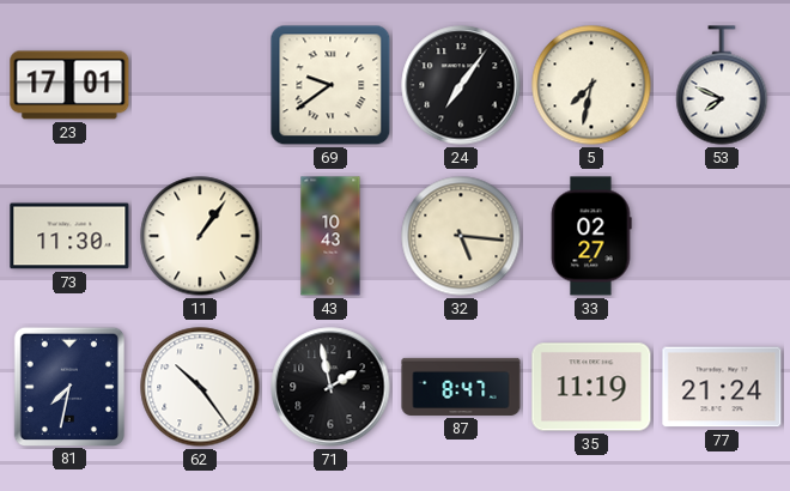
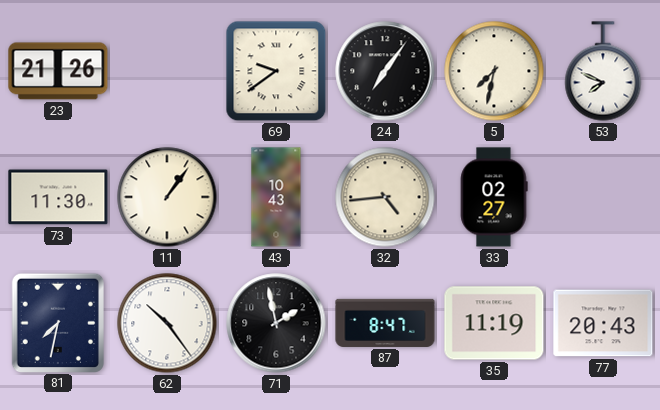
23: 17:01 -> 21:26 (58, 71)
32: 5:16 -> 4:44 (385, 197)
77: 21:24 -> 20:43 (603, 323)
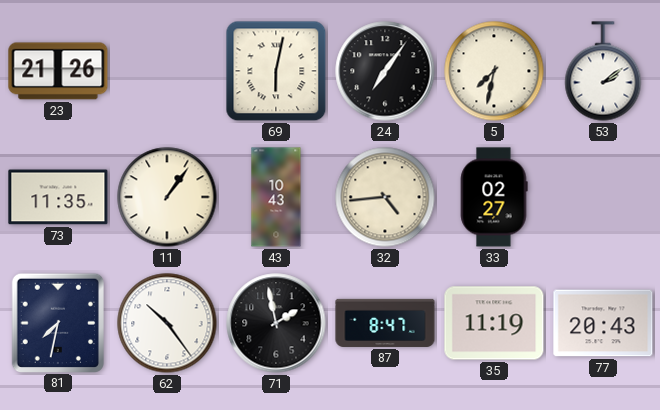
69: 9:39 -> 6:02 (276, 71)
53: 7:49 -> 2:09 (603, 71)
73: 11:30 -> 11:35 (58, 197)
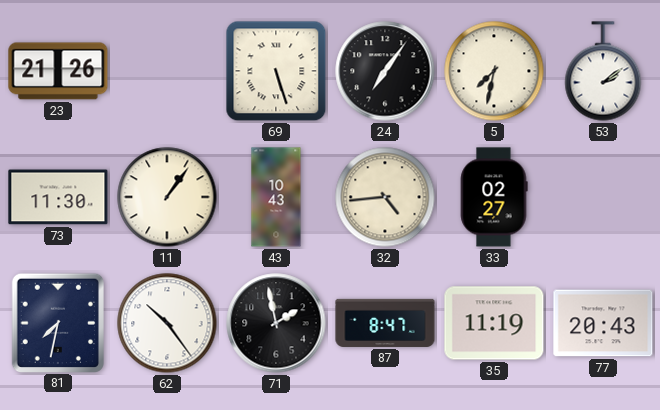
69: 6:02 -> 5:27 (276, 71)
73: 11:35 -> 11:30 (58, 197)
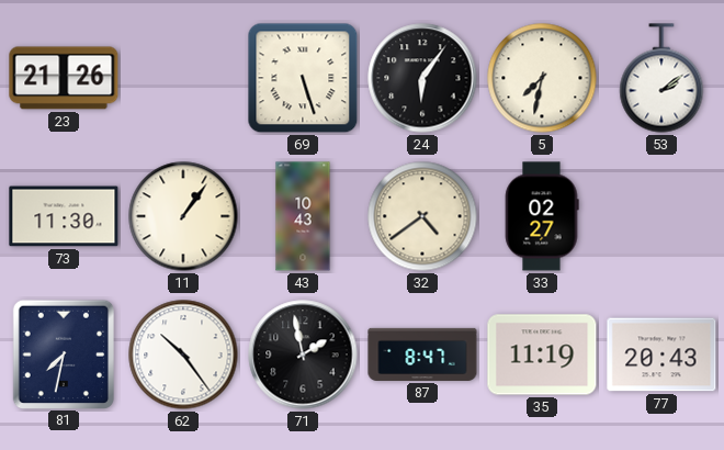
24: 7:06 -> 6:06 (422, 78)
32: 4:44 -> 4:39 (422, 216)
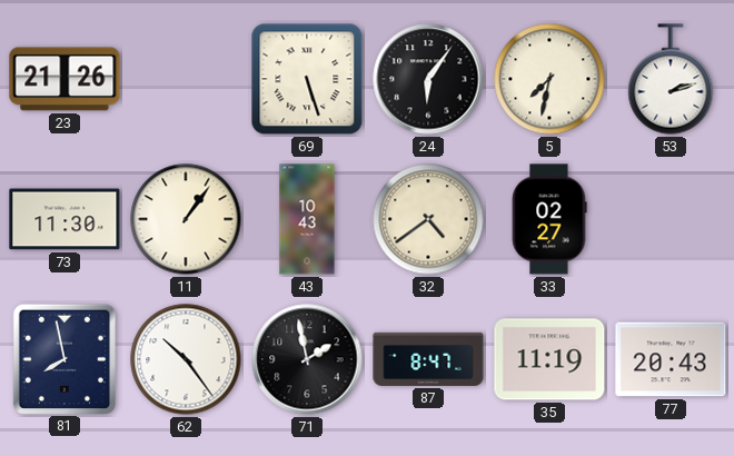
53: 2:09 -> 2:12 (671, 79)
81: 7:32 -> 7:58 (63, 358)
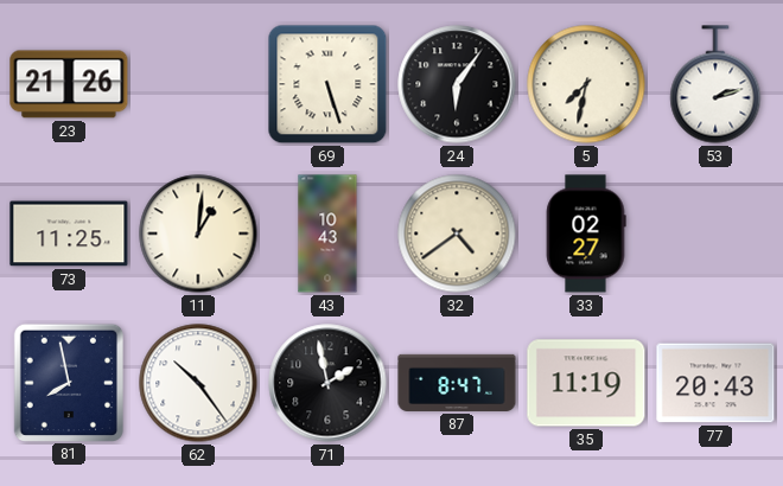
73: 11:30 -> 11:25 (69, 234)
11: 1:06 -> 1:01 (198, 234)
